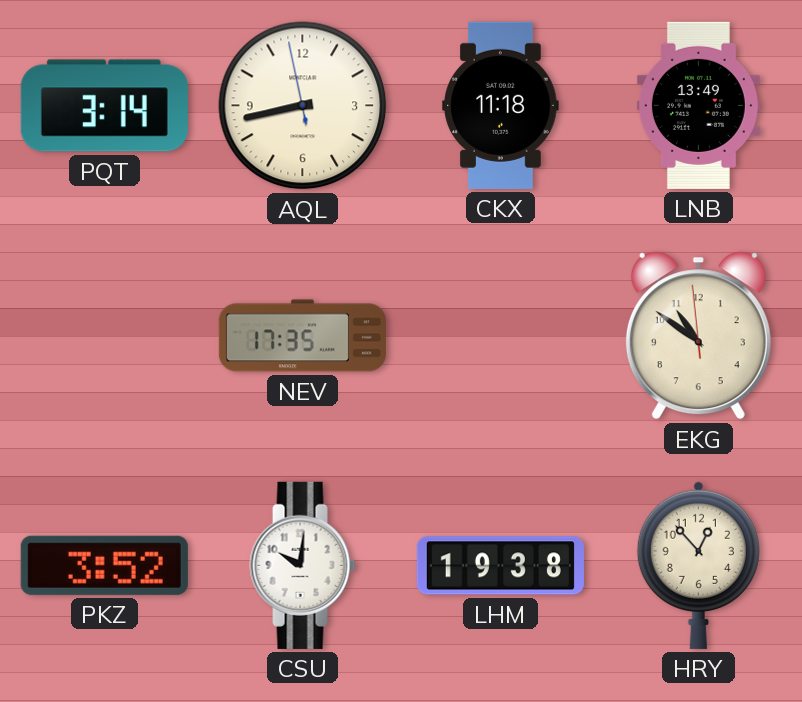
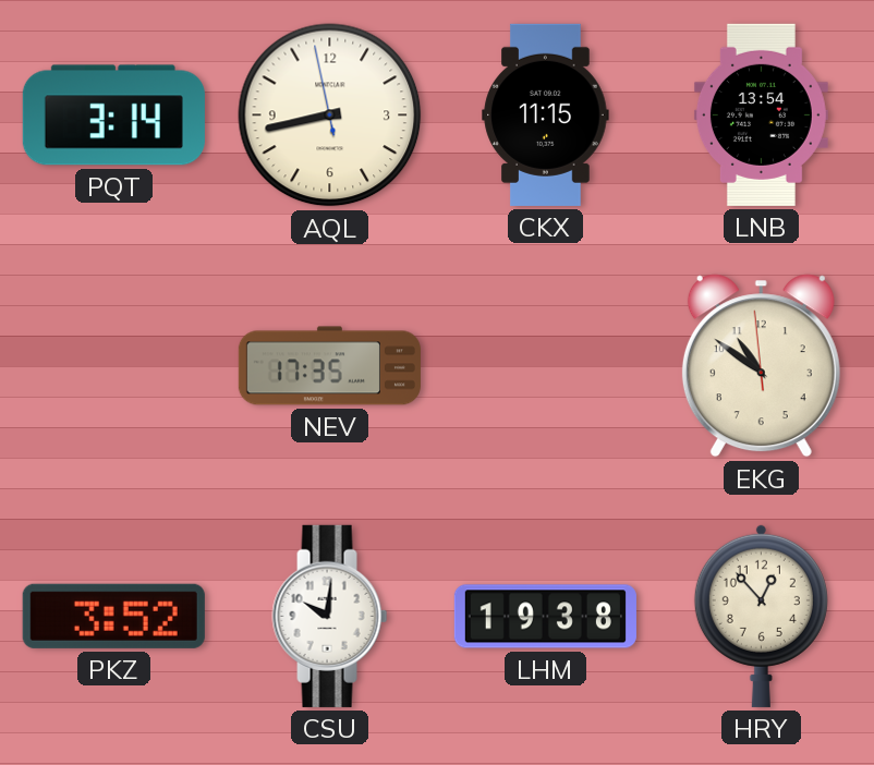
CKX: 11:18 -> 11:15 (546, 114)
LNB: 13:49 -> 13:54 (761, 114)
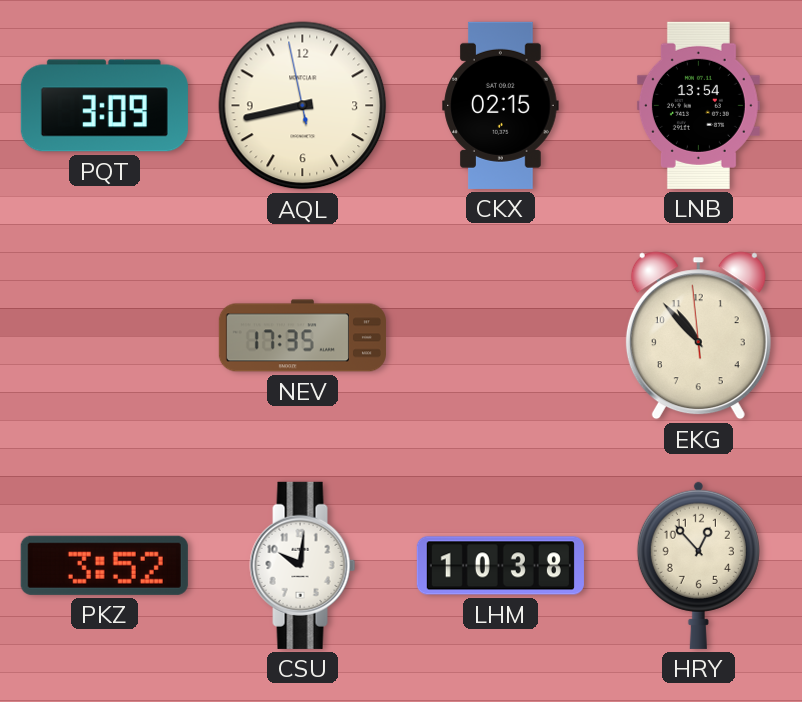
PQT: 3:14 -> 3:09 (104, 106)
CKX: 11:15 -> 02:15 (501, 105)
EKG: 10:50 -> 10:52 (698, 336)
LHM: 19:38 -> 10:38 (500, 566)
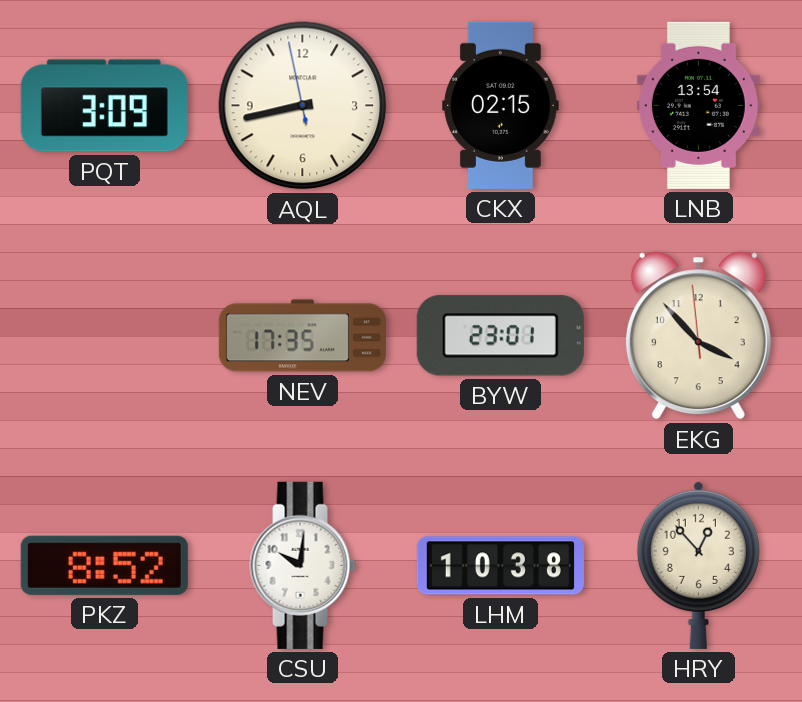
BYW: none -> 23:01 (500, 336)
EKG: 10:52 -> 3:52 (698, 336)
PKZ: 3:52 -> 8:52 (104, 565)
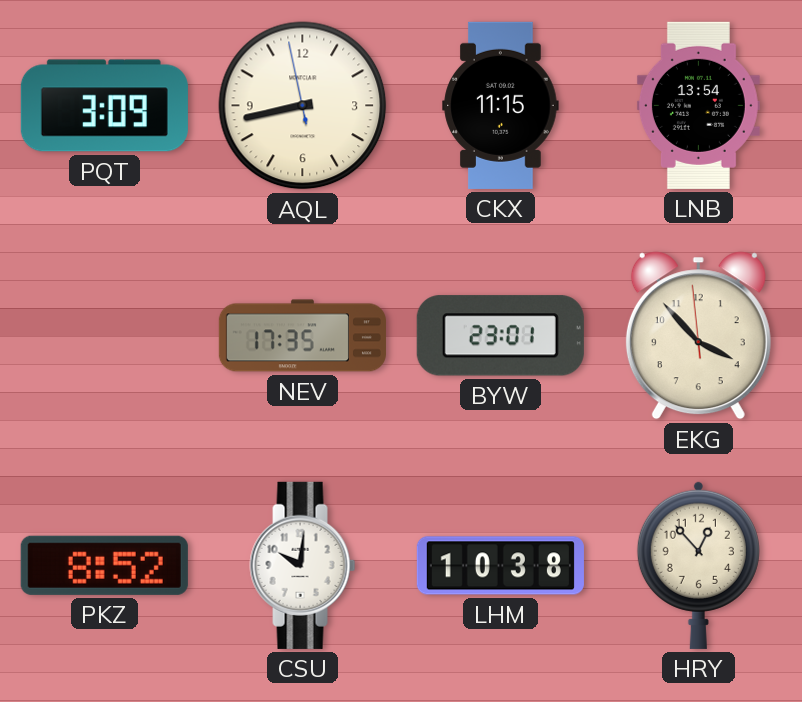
CKX: 02:15 -> 11:15 (501, 105)
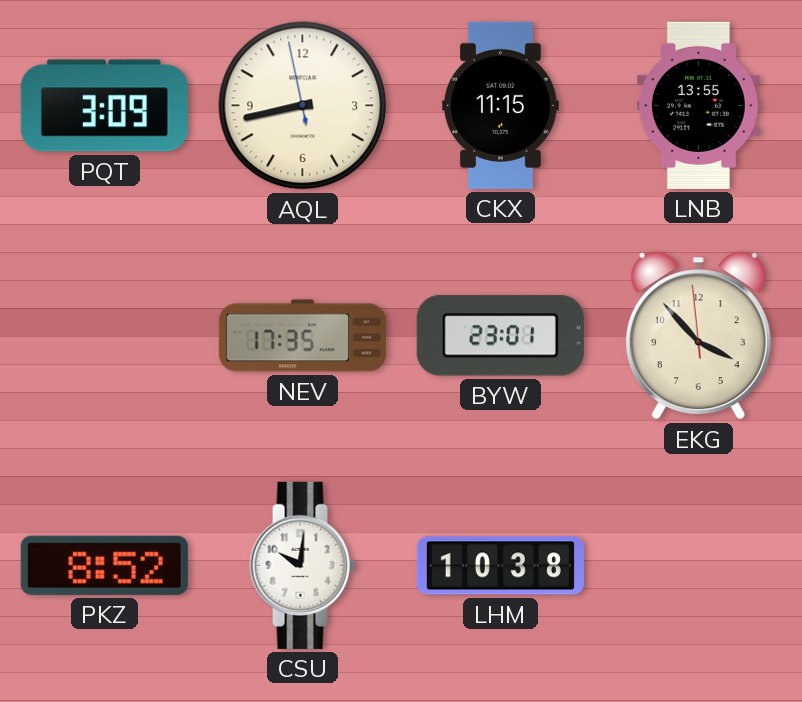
LNB: 13:54 -> 13:55 (698, 105)
HRY: 12:53 -> none (698, 565)
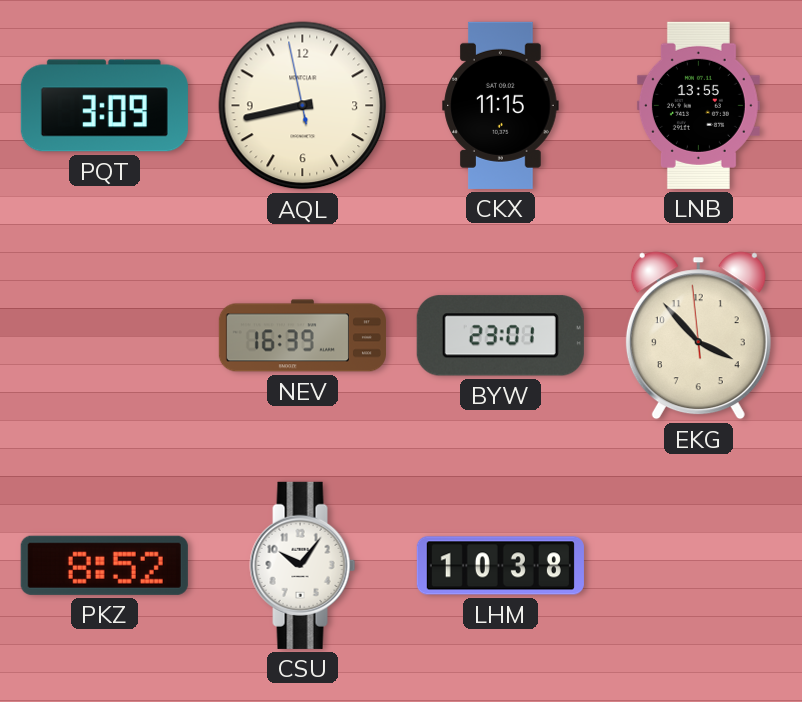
NEV: 17:35 -> 16:39 (302, 336)
CSU: 10:01 -> 10:06 (303, 565)
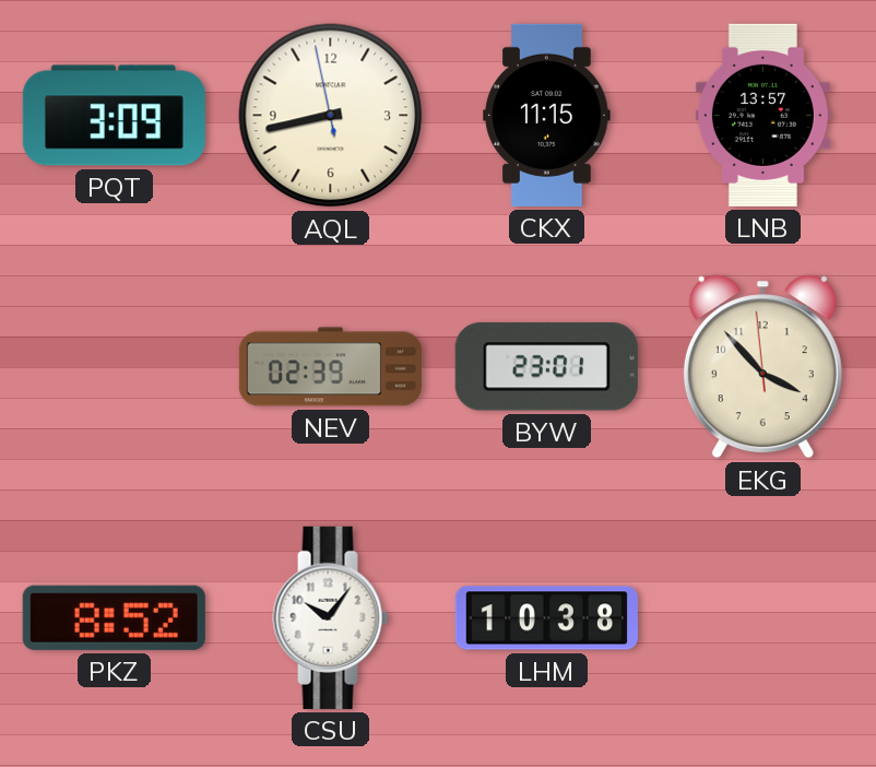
LNB: 13:55 -> 13:57 (762, 115)
NEV: 16:39 -> 02:39 (330, 367)
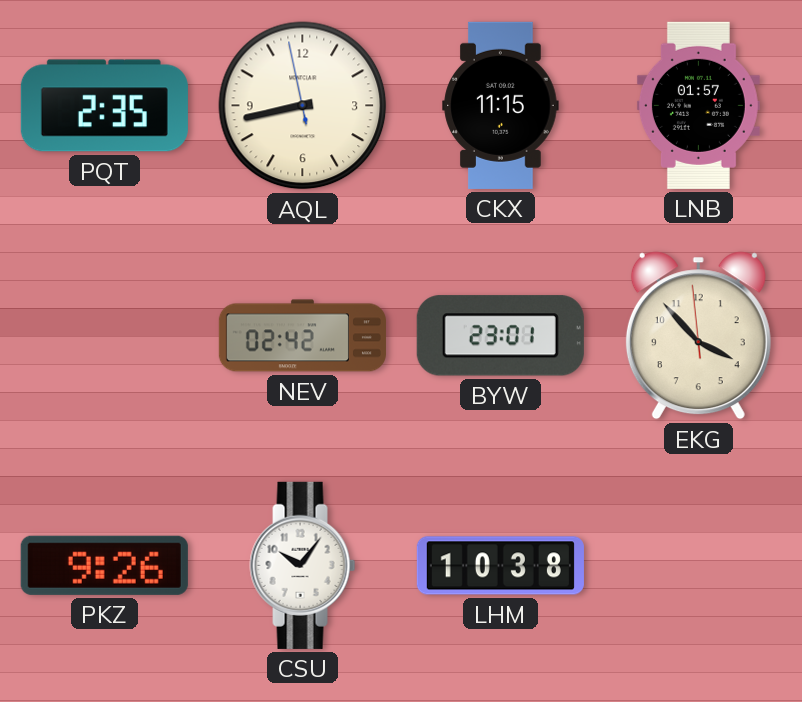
PQT: 3:09 -> 2:35 (104, 106)
LNB: 13:57 -> 01:57 (698, 105)
NEV: 02:39 -> 02:42 (302, 336)
PKZ: 8:52 -> 9:26 (104, 565)
